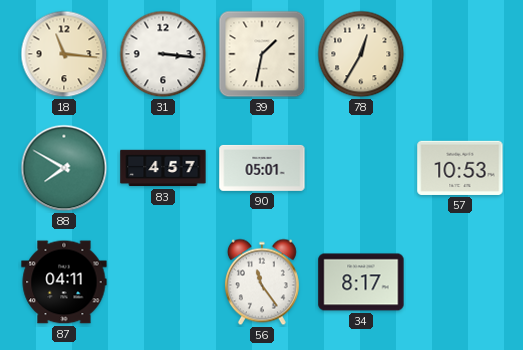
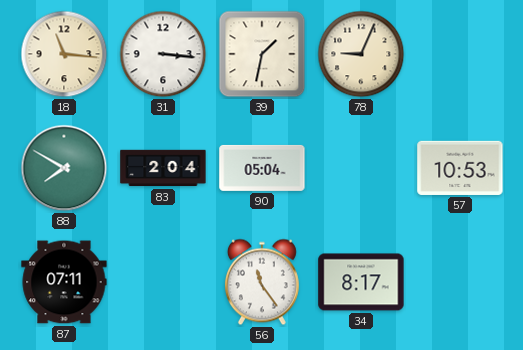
78: 12:35 -> 9:04 (361, 54)
83: 4:57 -> 2:04 (163, 168)
90: 05:01 -> 05:04 (262, 168)
87: 04:11 -> 07:11 (64, 282)
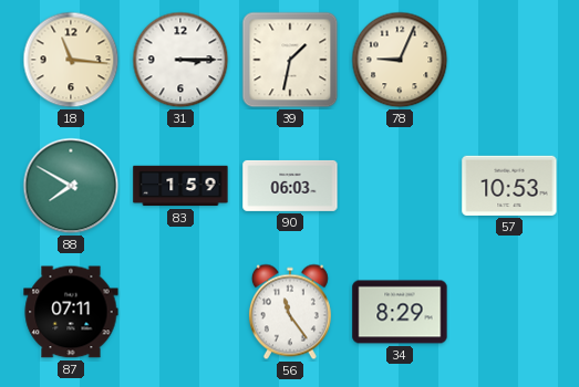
31: 3:16 -> 3:15 (180, 60)
83: 2:04 -> 1:59 (180, 186)
90: 05:04 -> 06:03 (290, 186)
34: 8:17 -> 8:29 (400, 312)
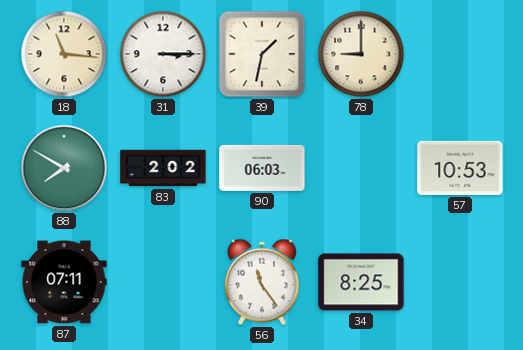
78: 9:04 -> 9:00 (361, 54)
83: 1:59 -> 2:02 (163, 168)
34: 8:29 -> 8:25 (361, 282)
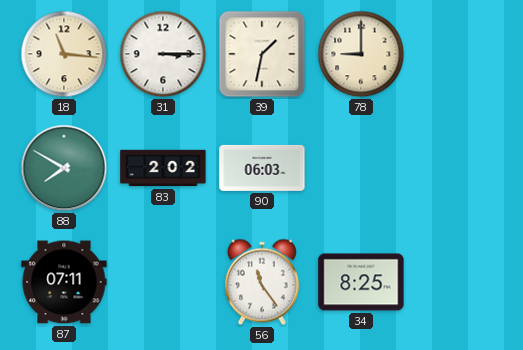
57: 10:53 -> none (460, 168)
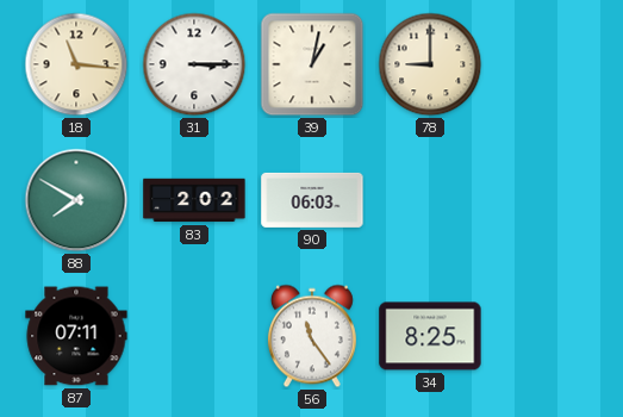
39: 1:32 -> 1:02 (312, 64)
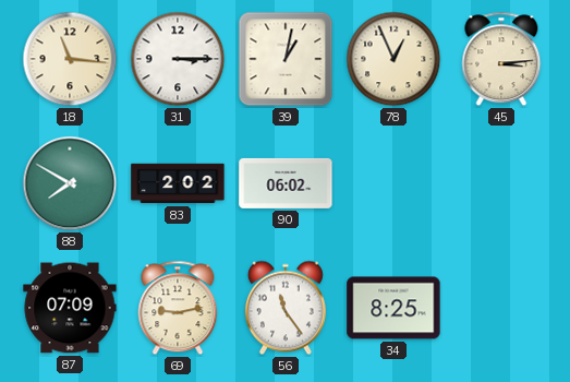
78: 9:00 -> 12:56 (393, 59)
45: none -> 3:14 (501, 59)
90: 06:03 -> 06:02 (286, 183)
87: 07:11 -> 07:09 (70, 308)
69: none -> 9:13 (178, 308)
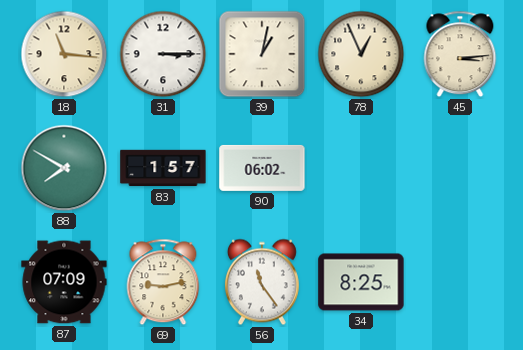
83: 2:02 -> 1:57 (163, 168)
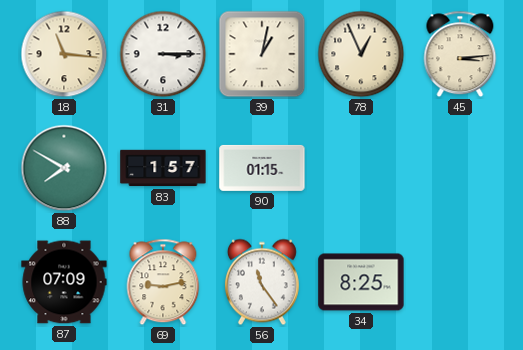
90: 06:02 -> 01:15 (262, 168)
